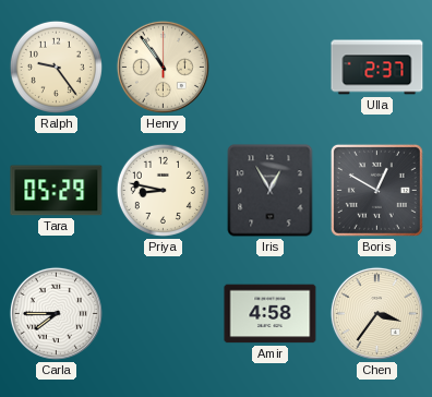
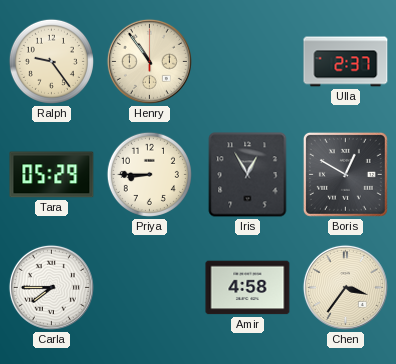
Priya: 8:47 -> 8:45 (149, 174)
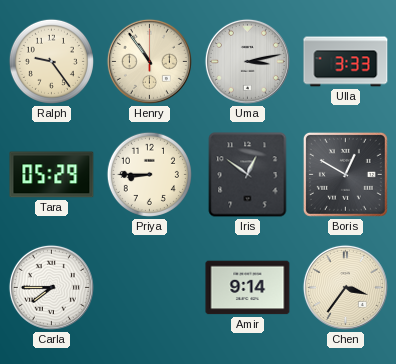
Uma: none -> 3:13 (247, 61)
Ulla: 2:37 -> 3:33 (346, 62)
Iris: 12:55 -> 12:51 (248, 175)
Amir: 4:58 -> 9:14 (248, 288)
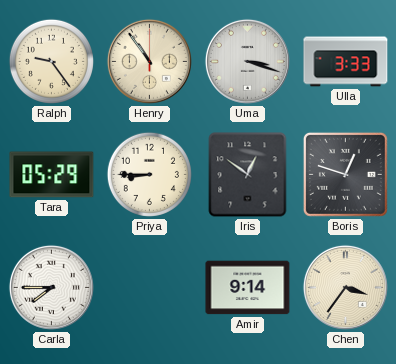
Uma: 3:13 -> 3:18 (247, 61)
Boris: 12:50 -> 12:48 (345, 174)
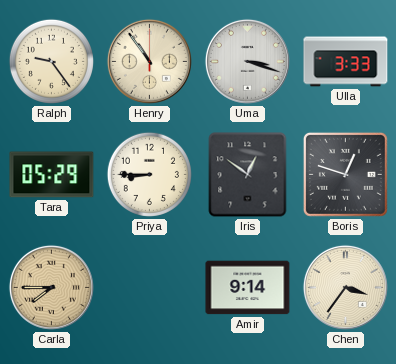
Carla dial: white -> champagne (51, 287)
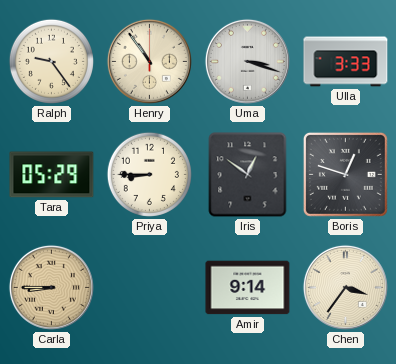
Carla: 7:45 -> 8:45 (51, 287)
